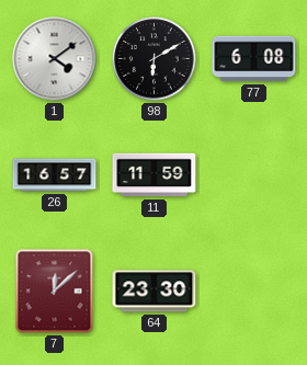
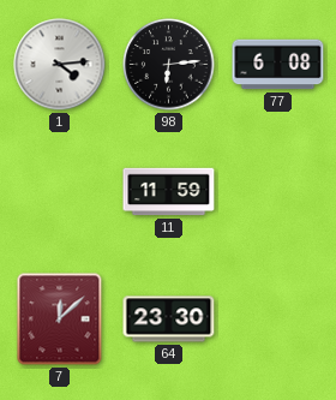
1: 4:09 -> 4:14 (60, 65)
98: 6:10 -> 6:14 (169, 65)
26: 16:57 -> none (55, 175)
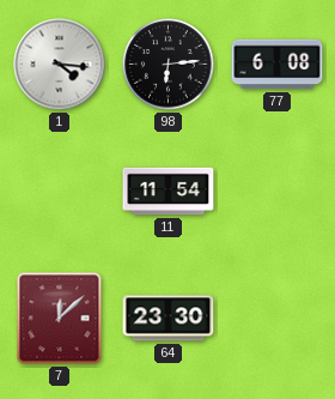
1: 4:14 -> 4:16 (60, 65)
11: 11:59 -> 11:54 (169, 192)
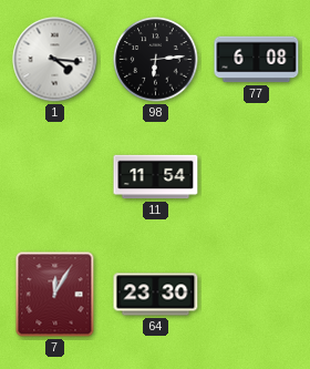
7: 12:08 -> 12:05 (55, 295)
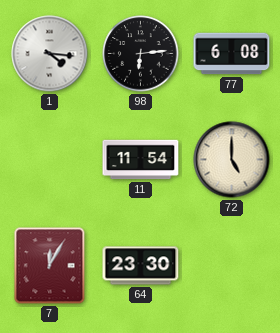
72: none -> 5:00 (232, 160)
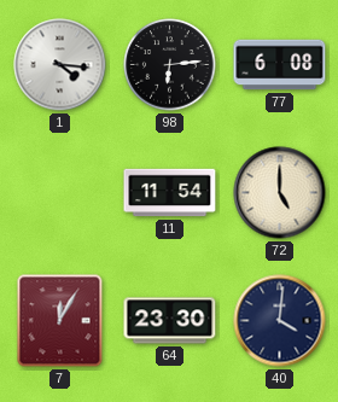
40: none -> 4:01 (280, 321)
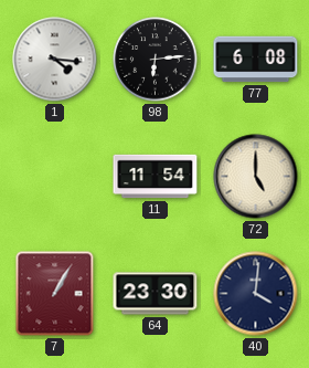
7: 12:05 -> 1:05 (55, 294)
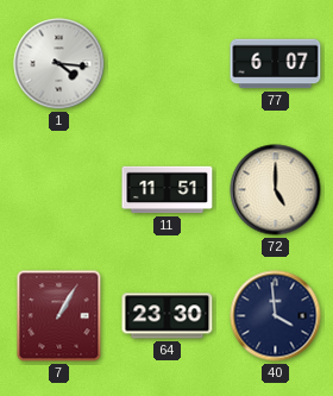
98: 6:14 -> none (156, 60)
77: 6:08 -> 6:07 (276, 64)
11: 11:54 -> 11:51 (168, 190)
40: 4:01 -> 3:59 (276, 316)
